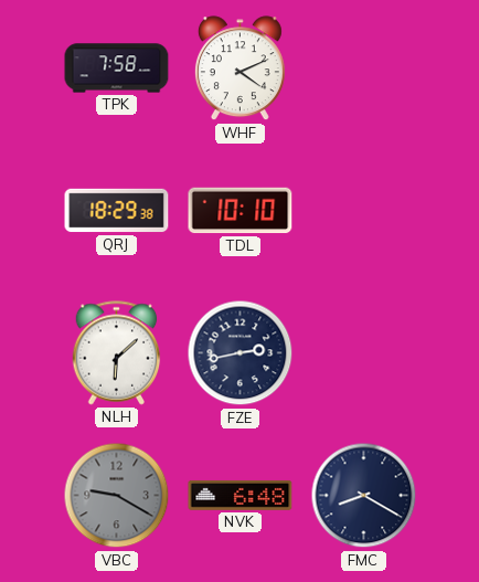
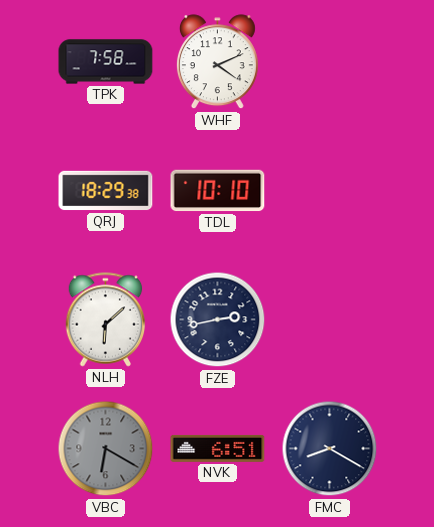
VBC: 9:20 -> 6:20 (106, 449)
NVK: 6:48 -> 6:51 (218, 448)
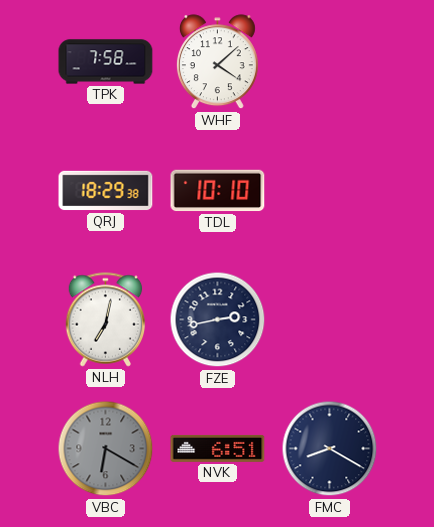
WHF: 4:11 -> 4:08 (217, 62)
NLH: 6:08 -> 7:02 (106, 320)
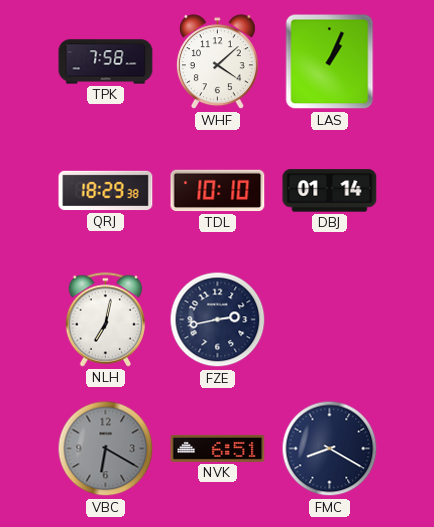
LAS: none -> 1:04 (330, 62)
DBJ: none -> 01:14 (330, 191)
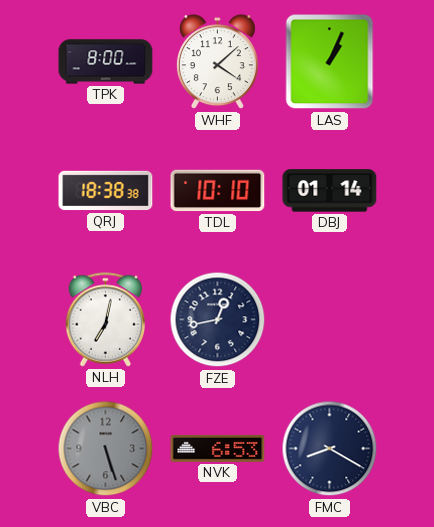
TPK: 7:58 -> 8:00 (106, 62)
QRJ: 18:29 -> 18:38 (106, 191)
FZE: 2:43 -> 12:43 (218, 320)
VBC: 6:20 -> 5:27 (106, 449)
NVK: 6:51 -> 6:53 (218, 448)
